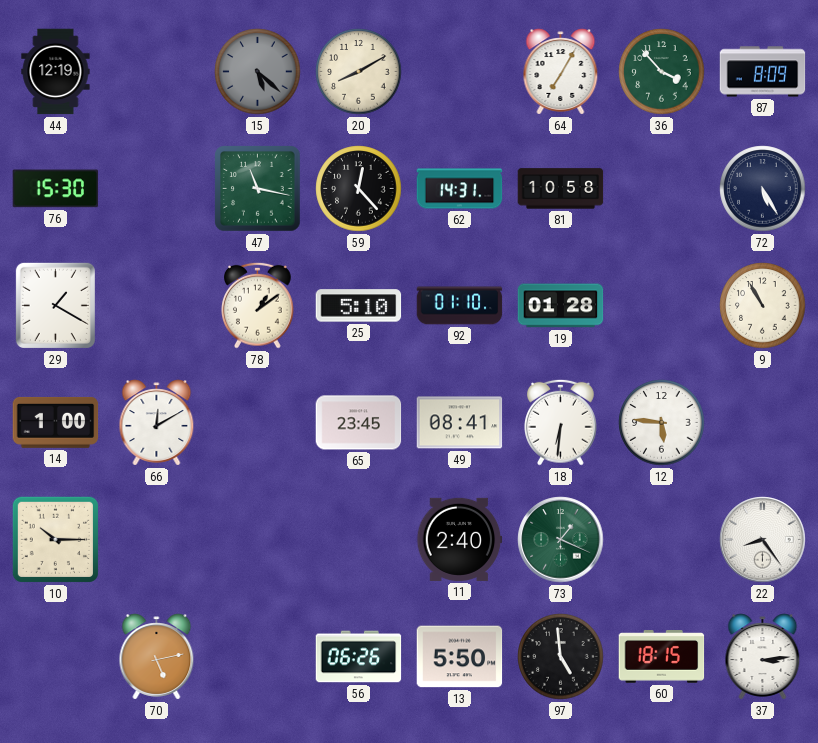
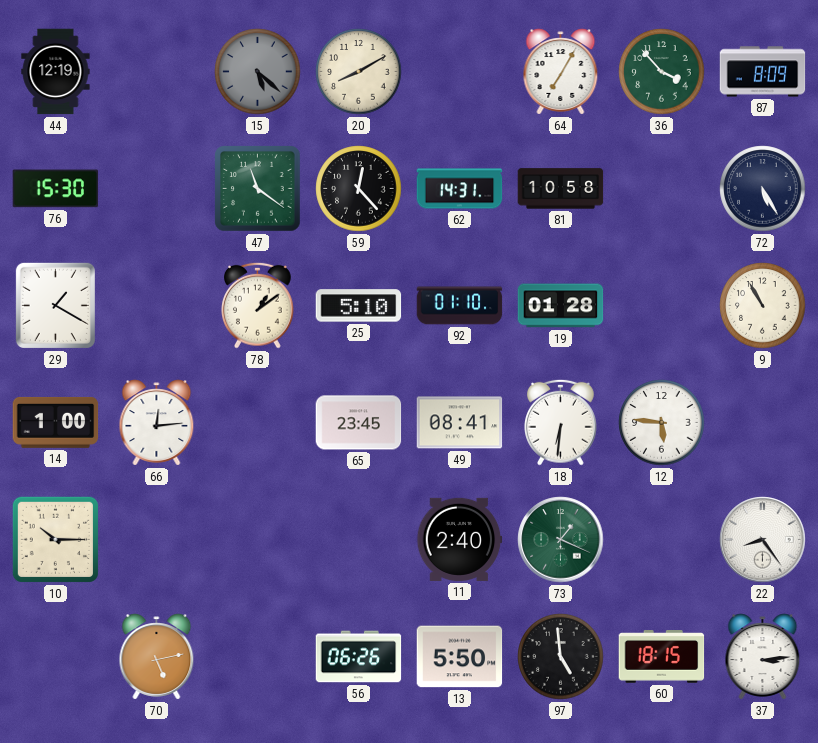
47: 11:17 -> 11:21 (258, 189)
66: 12:10 -> 12:14 (157, 423)
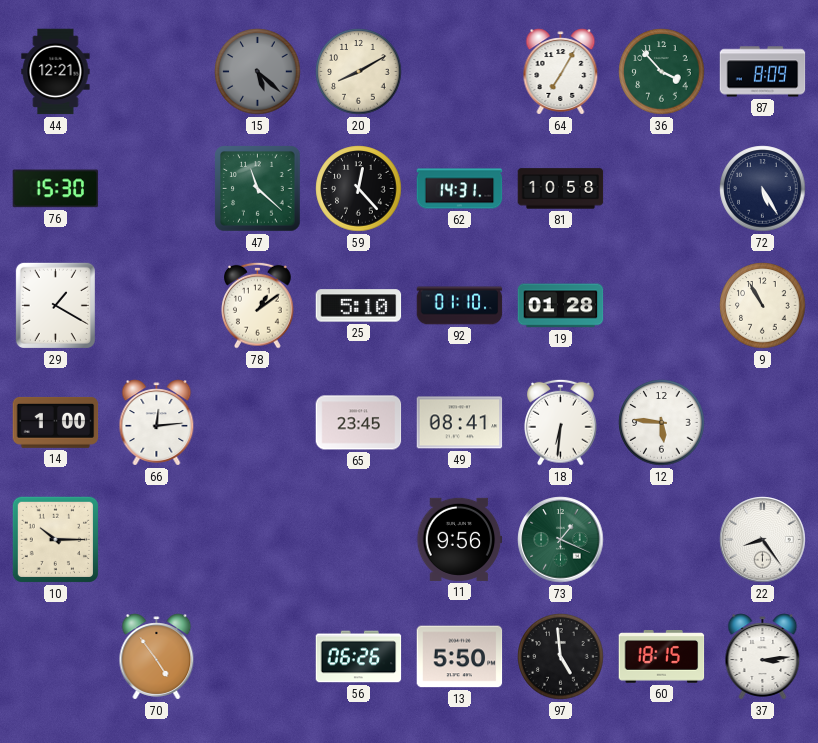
44: 12:19 -> 12:21 (56, 72)
47: 11:21 -> 11:22 (258, 189)
11: 2:40 -> 9:56 (460, 539)
70: 5:13 -> 4:54 (157, 657)
